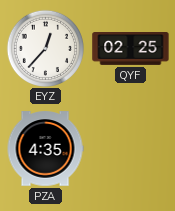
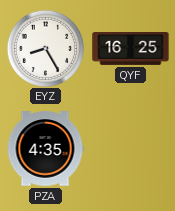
EYZ: 12:37 -> 8:25 (45, 48)
QYF: 02:25 -> 16:25 (131, 49)
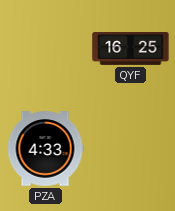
EYZ: 8:25 -> none (45, 48)
PZA: 4:35 -> 4:33 (45, 149)
